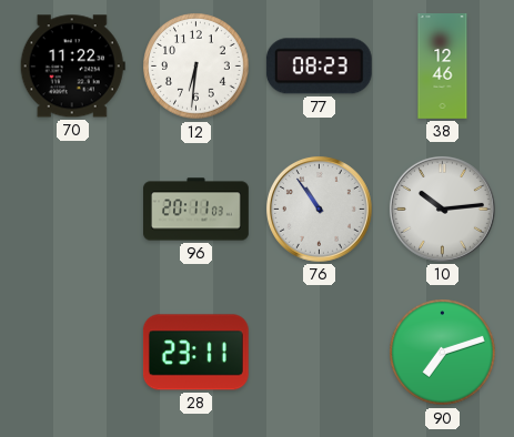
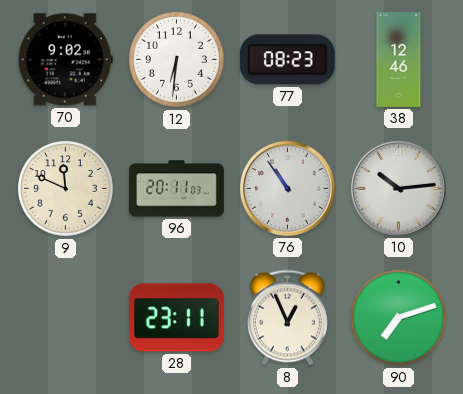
70: 11:22 -> 9:02 (65, 60)
9: none -> 11:49 (66, 189)
8: none -> 12:56 (287, 318)
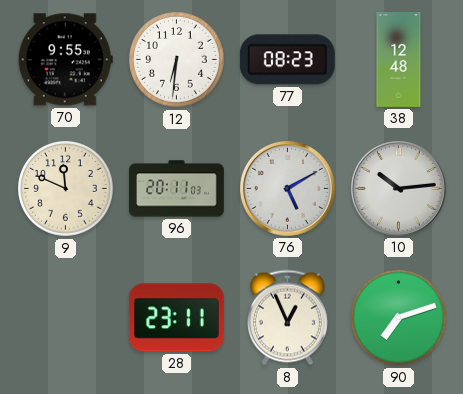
70: 9:02 -> 9:55 (65, 60)
38: 12:46 -> 12:48 (399, 60)
76: 10:54 -> 5:10 (287, 188)
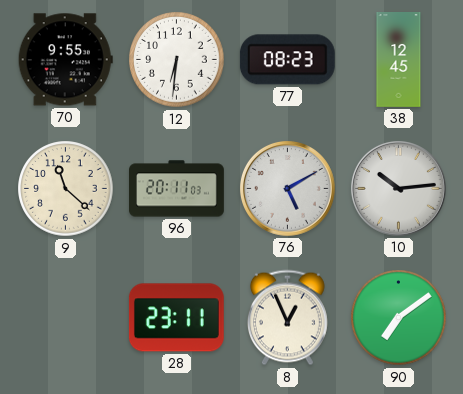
38: 12:48 -> 12:45 (399, 60)
9: 11:49 -> 11:22 (66, 189)
90: 7:12 -> 7:09 (399, 318)
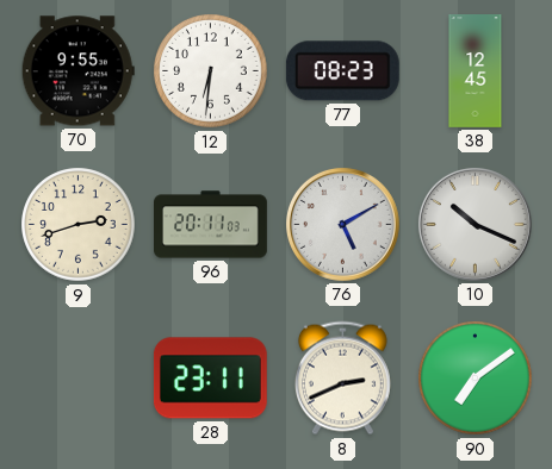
9: 11:22 -> 2:42 (79, 225)
10: 10:14 -> 10:19 (475, 224)
8: 12:56 -> 2:41 (342, 379)
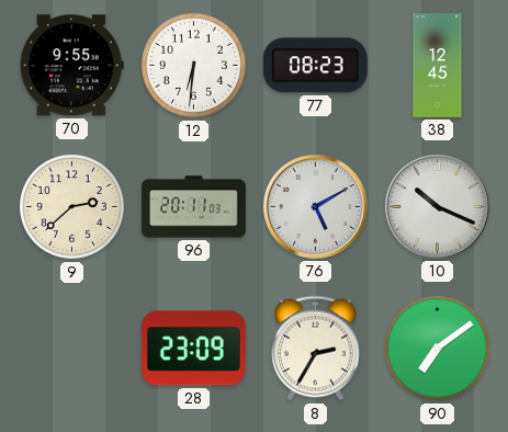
9: 2:42 -> 2:38 (72, 207)
28: 23:11 -> 23:09 (193, 349)
8: 2:41 -> 2:35 (315, 349)
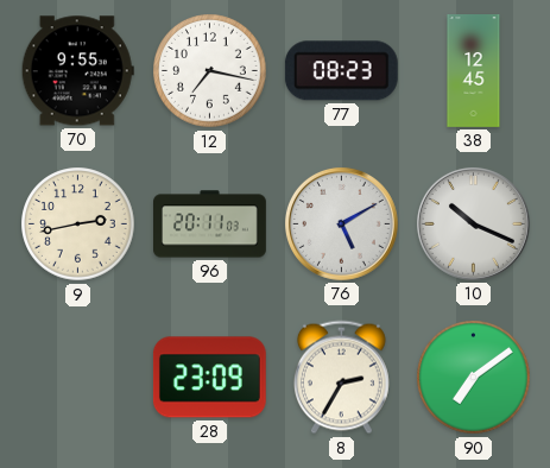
12: 6:31 -> 7:17 (210, 71)
9: 2:38 -> 2:43 (78, 224)
